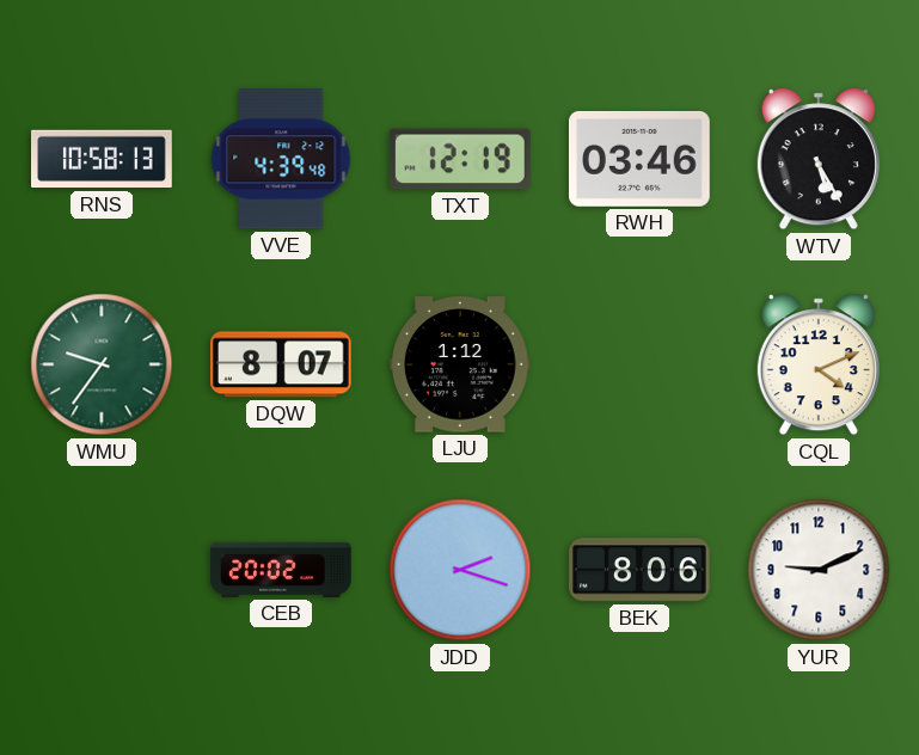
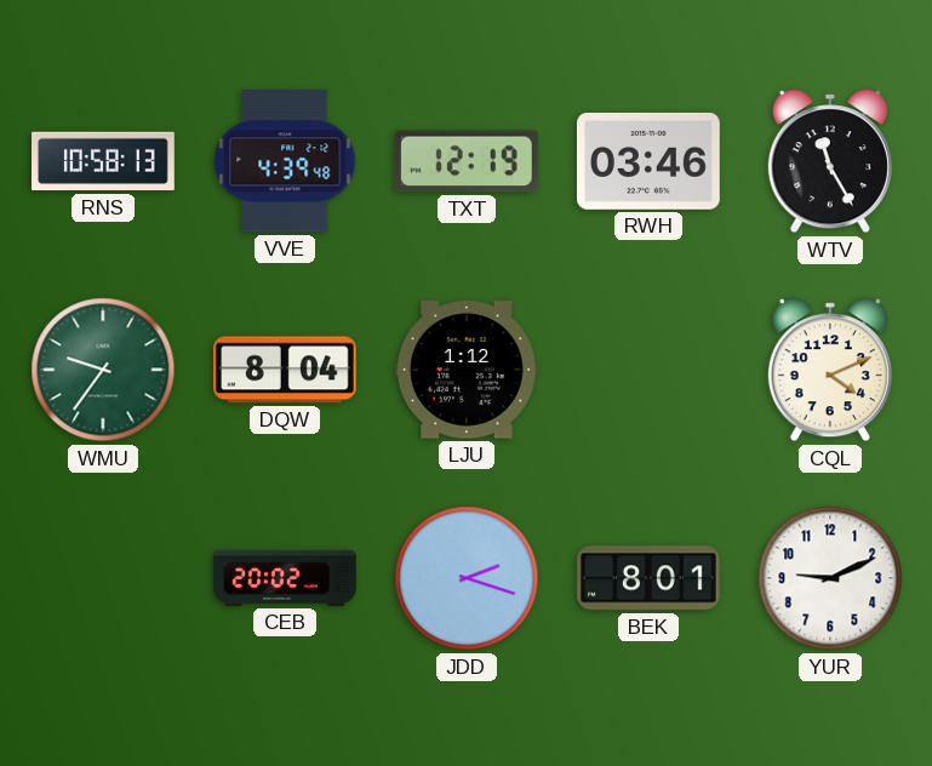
WTV: 5:25 -> 11:25 (830, 161)
DQW: 8:07 -> 8:04 (285, 370)
BEK: 8:06 -> 8:01 (650, 578)
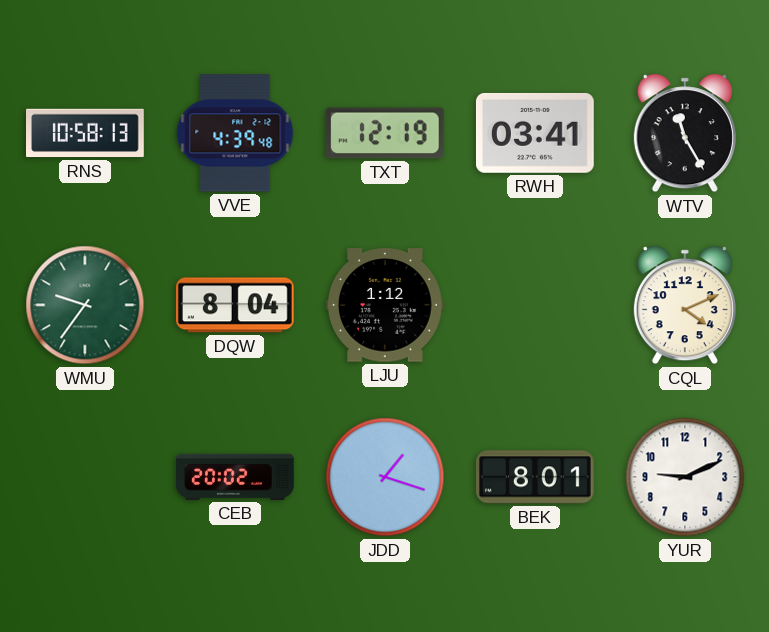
RWH: 03:46 -> 03:41 (535, 133)
JDD: 2:18 -> 1:18 (385, 477)
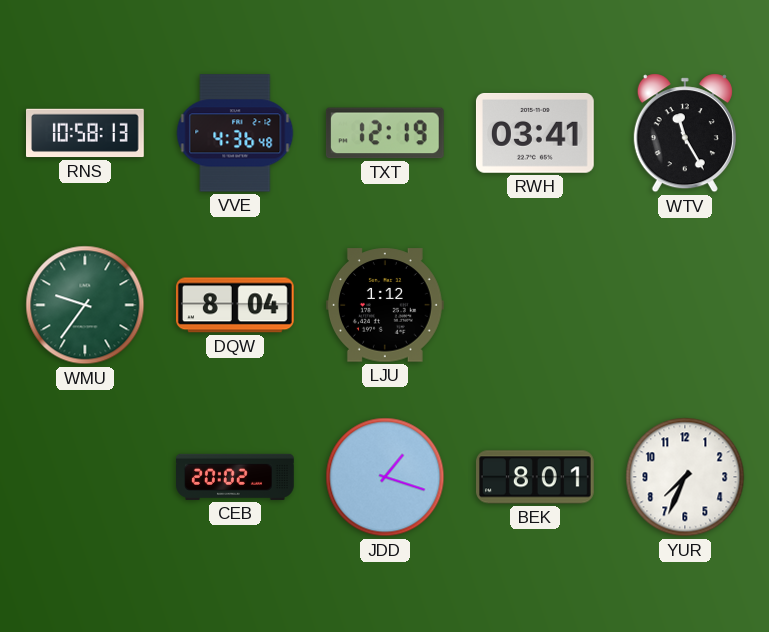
VVE: 4:39 -> 4:36 (235, 133)
CQL: 4:11 -> none (685, 305)
YUR: 9:11 -> 7:34 (685, 477)
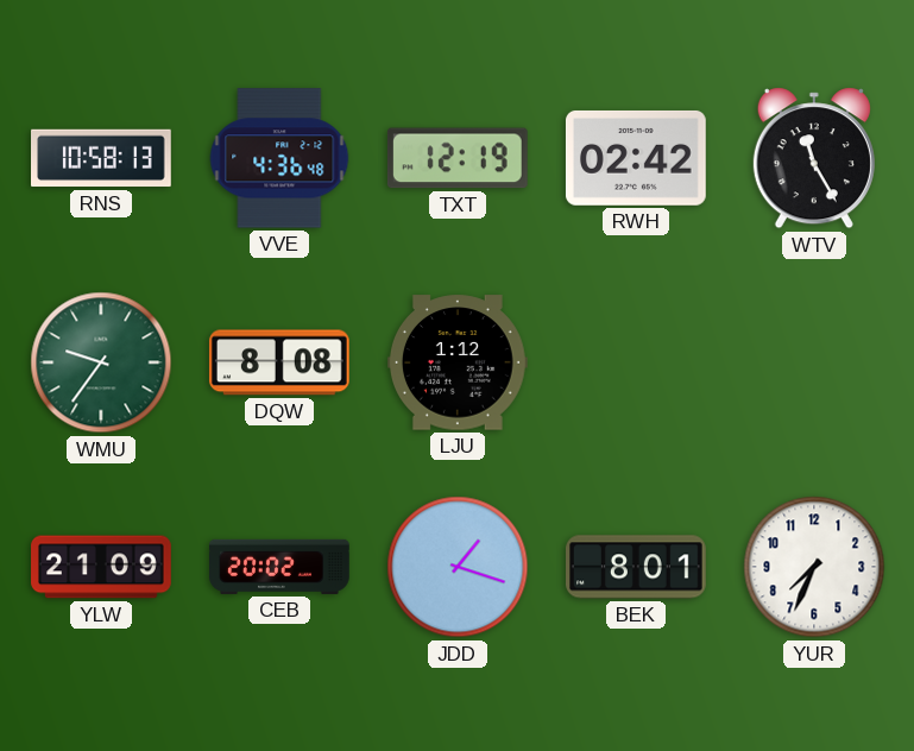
RWH: 03:41 -> 02:42 (636, 158)
DQW: 8:04 -> 8:08 (279, 362)
YLW: none -> 21:09 (101, 567)
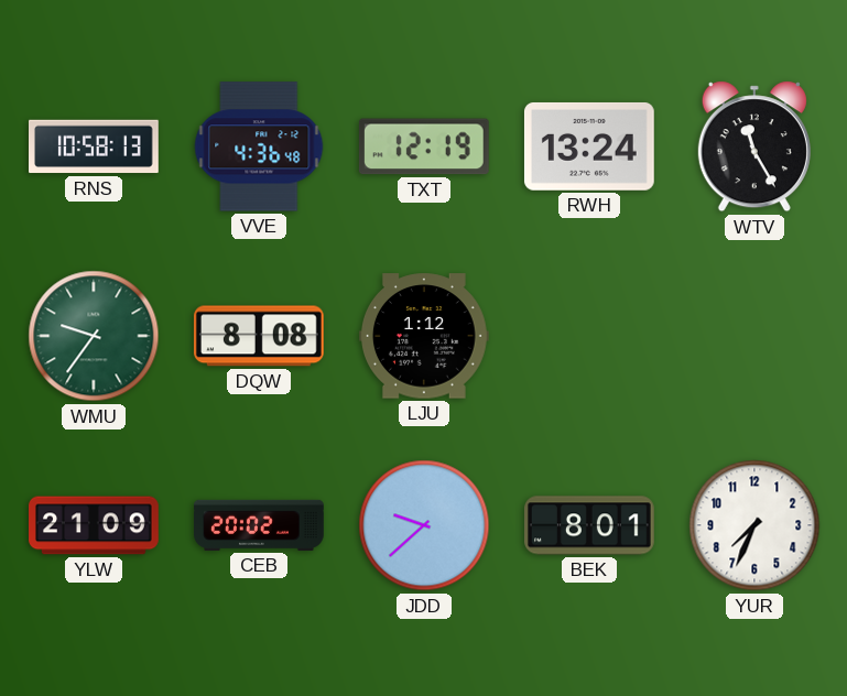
RWH: 02:42 -> 13:24 (589, 146)
JDD: 1:18 -> 9:38 (424, 525)
